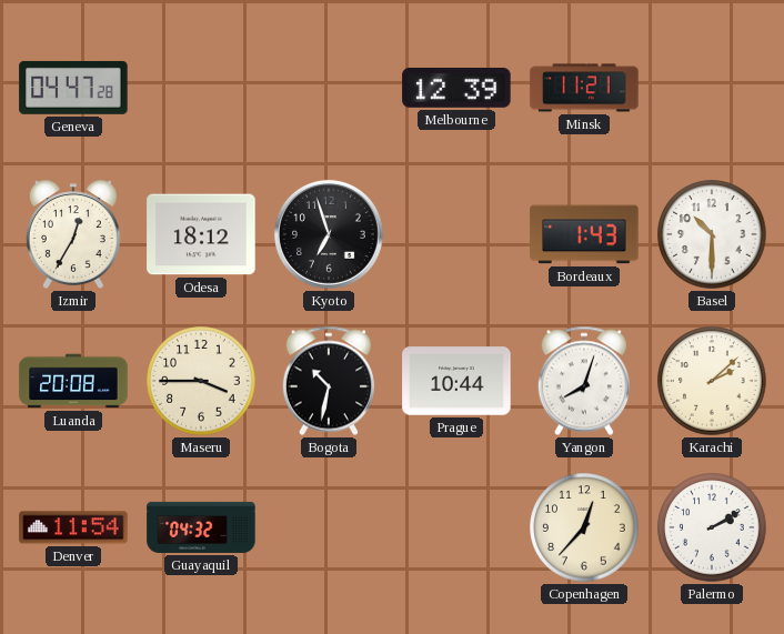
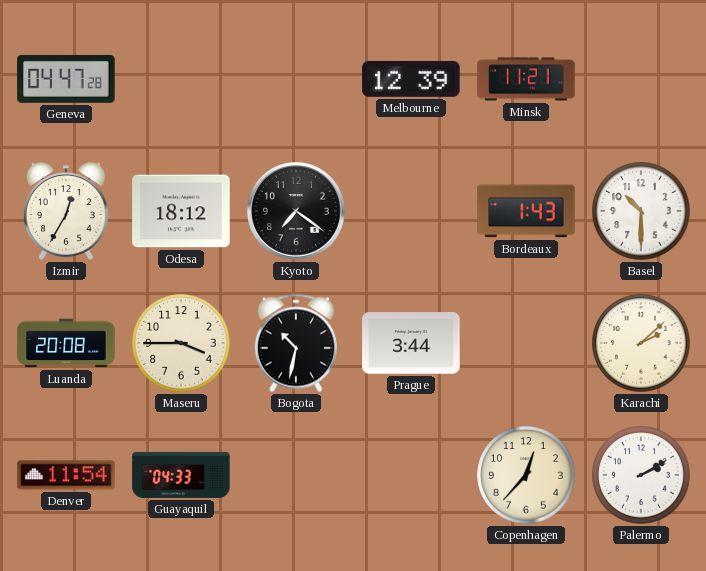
Kyoto: 6:57 -> 7:21 (296, 211)
Prague: 10:44 -> 3:44 (411, 343)
Yangon: 8:03 -> none (584, 381)
Guayaquil: 04:32 -> 04:33 (181, 475)
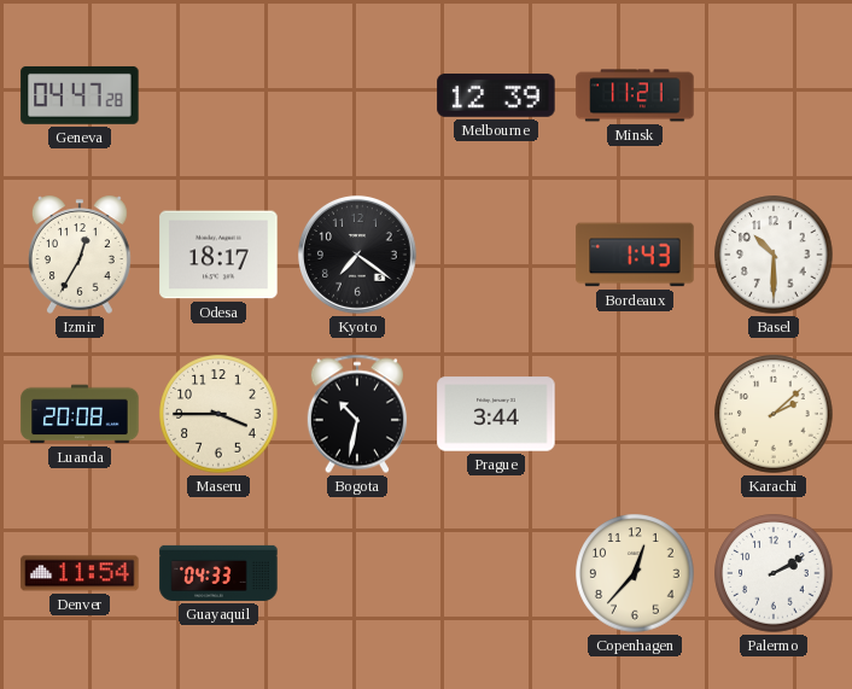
Odesa: 18:12 -> 18:17 (218, 255)
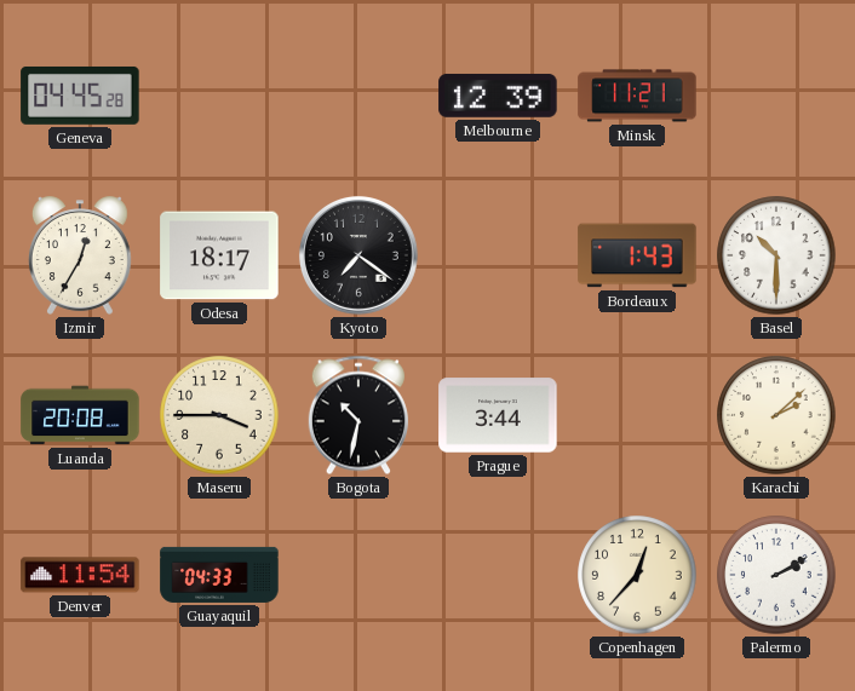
Geneva: 04:47 -> 04:45 (80, 96)
